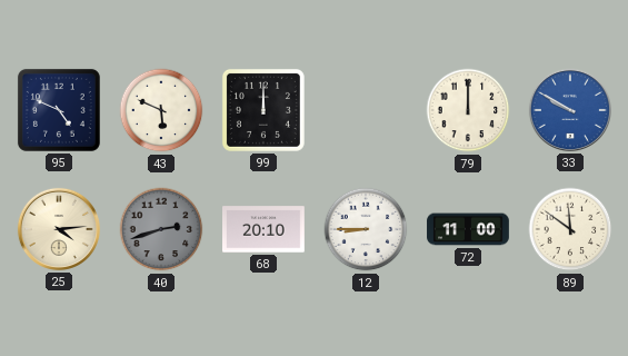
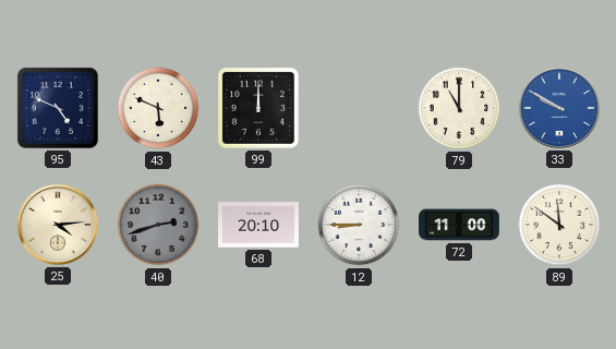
79: 12:00 -> 11:00 (459, 108)
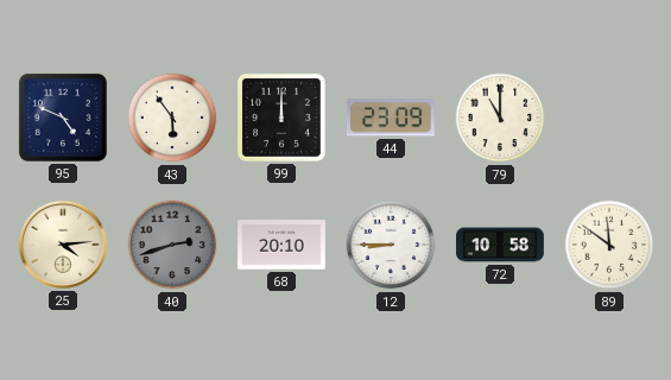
43: 5:49 -> 5:54 (172, 118)
44: none -> 23:09 (391, 118)
33: 9:50 -> none (559, 108)
72: 11:00 -> 10:58 (500, 245)
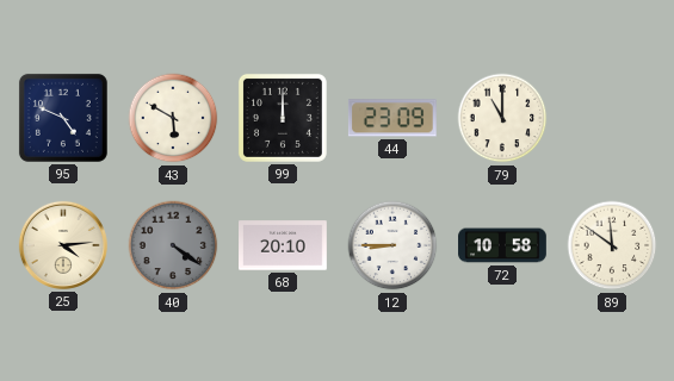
43: 5:54 -> 5:50 (173, 118)
40: 2:42 -> 4:21 (173, 245)
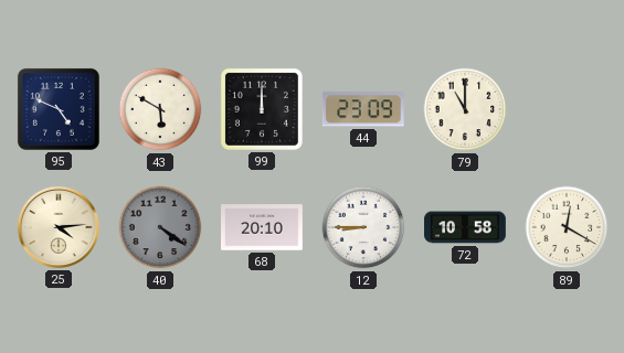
89: 11:51 -> 12:20 (567, 227)
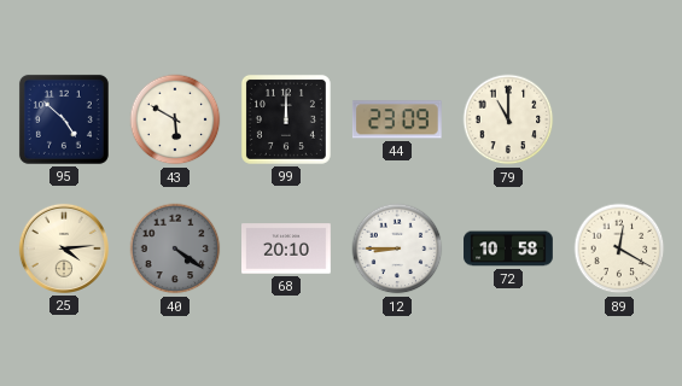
95: 4:49 -> 4:52 (64, 119)
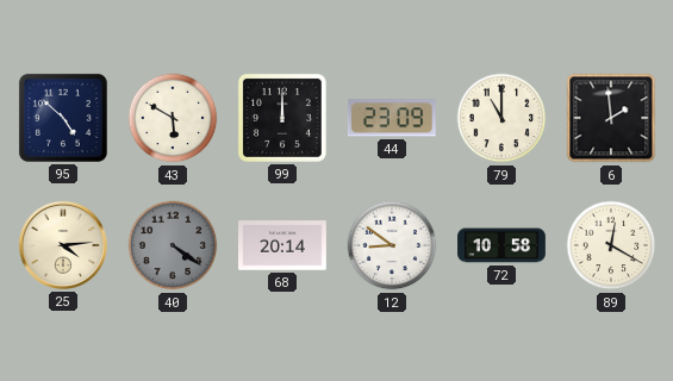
6: none -> 1:59 (611, 118)
68: 20:10 -> 20:14 (283, 245)
12: 8:45 -> 8:51 (392, 245)
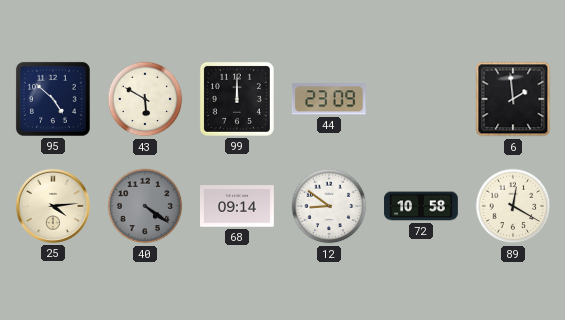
79: 11:00 -> none (501, 118)
68: 20:14 -> 09:14 (238, 206)
